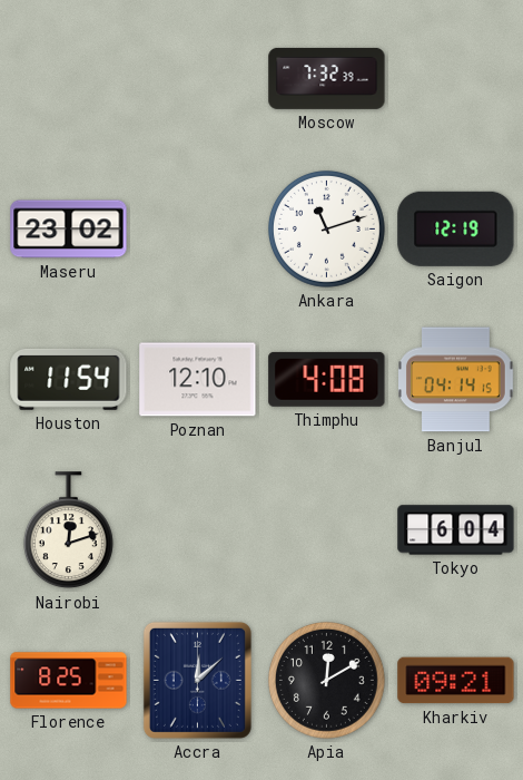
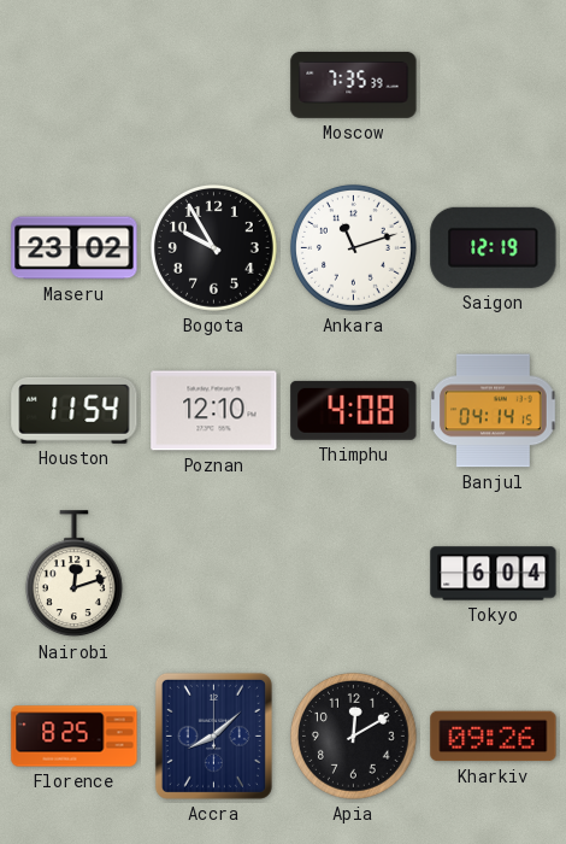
Moscow: 7:32 -> 7:35 (354, 84)
Bogota: none -> 9:55 (213, 247)
Accra: 12:08 -> 8:08 (213, 735)
Kharkiv: 09:21 -> 09:26 (494, 737)
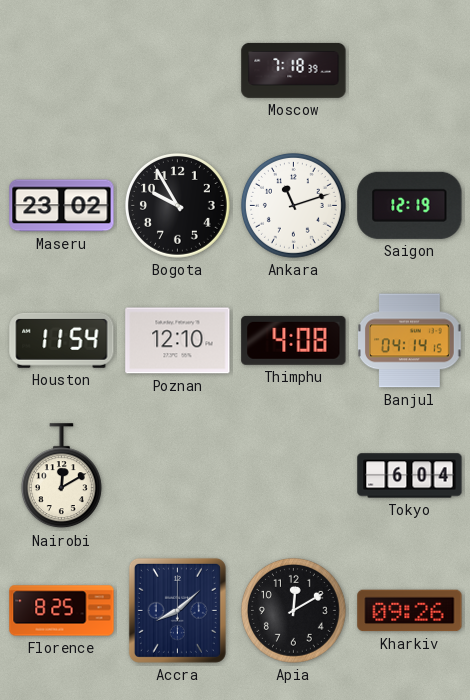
Moscow: 7:35 -> 7:18 (294, 70)
Nairobi: 12:12 -> 12:10 (61, 476)
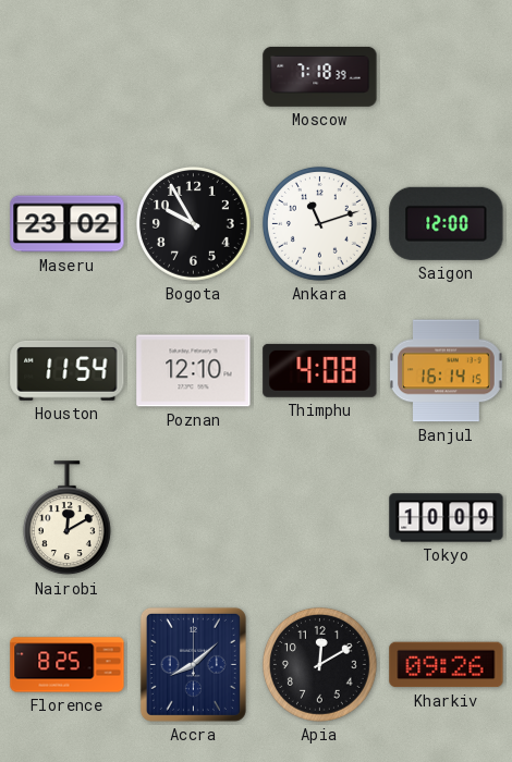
Saigon: 12:19 -> 12:00 (447, 223)
Banjul: 04:14 -> 16:14 (447, 371)
Tokyo: 6:04 -> 10:09 (447, 518)
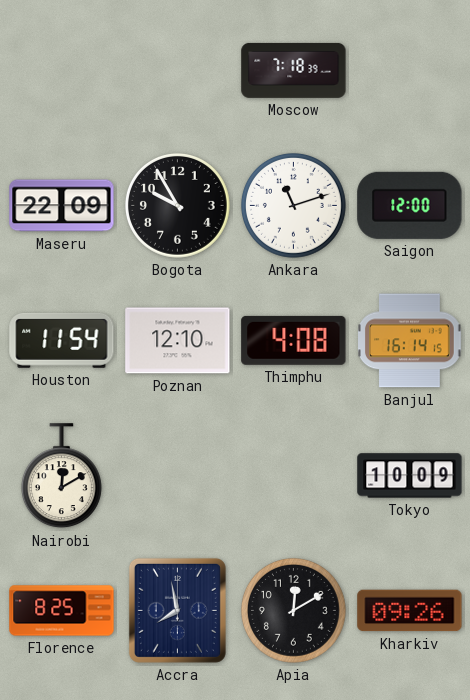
Maseru: 23:02 -> 22:09 (62, 206)
Accra: 8:08 -> 7:58 (177, 610)
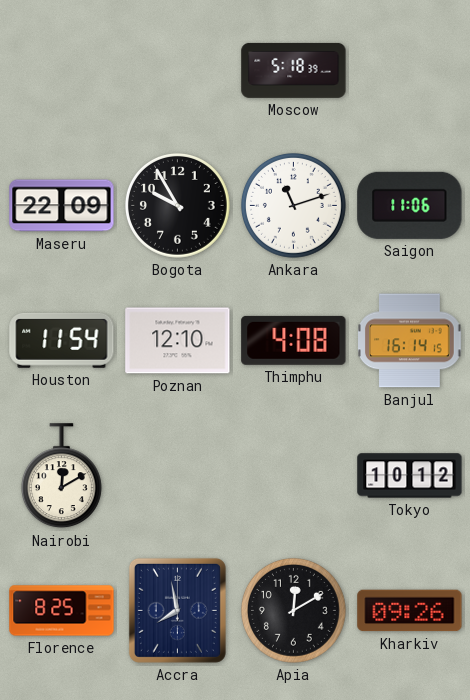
Moscow: 7:18 -> 5:18 (294, 70)
Saigon: 12:00 -> 11:06 (410, 205)
Tokyo: 10:09 -> 10:12 (410, 476)
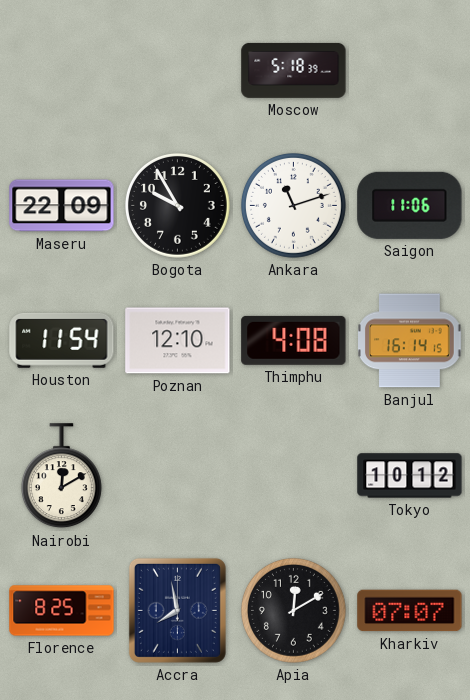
Kharkiv: 09:26 -> 07:07 (410, 611)
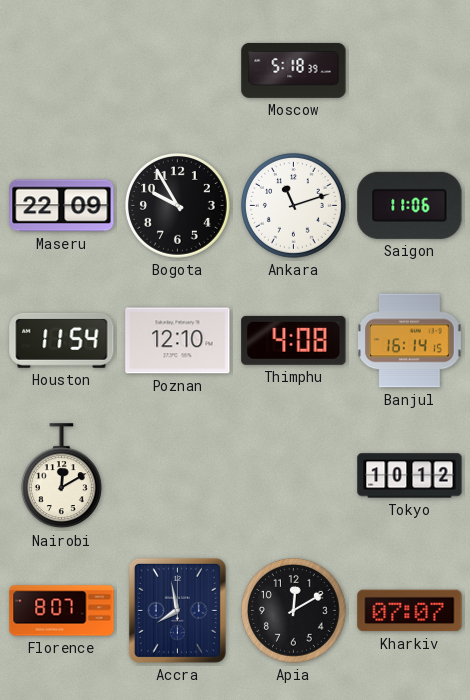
Florence: 8:25 -> 8:07 (62, 611)
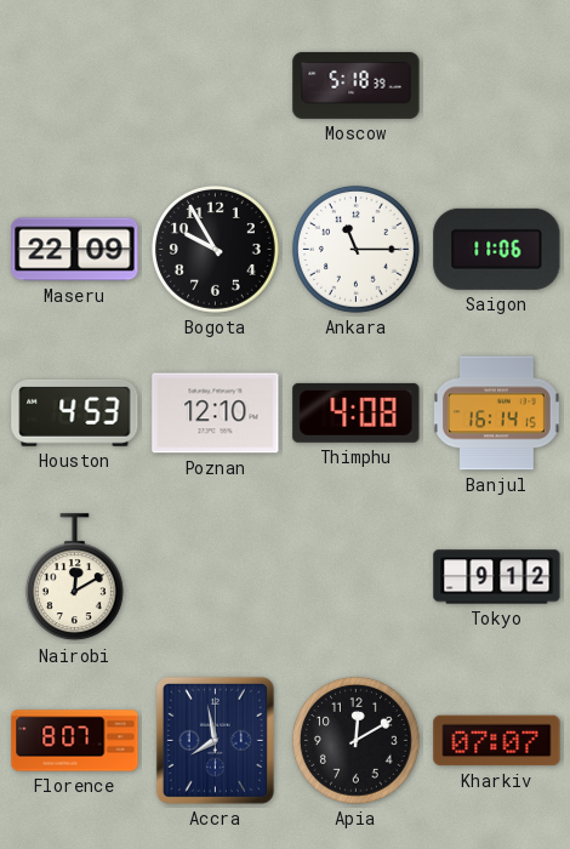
Ankara: 11:12 -> 11:15 (355, 249)
Houston: 11:54 -> 4:53 (75, 412)
Tokyo: 10:12 -> 9:12 (497, 577)
